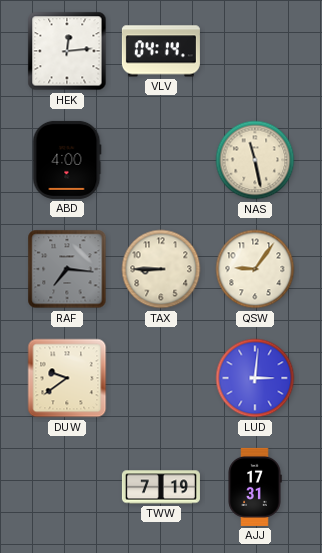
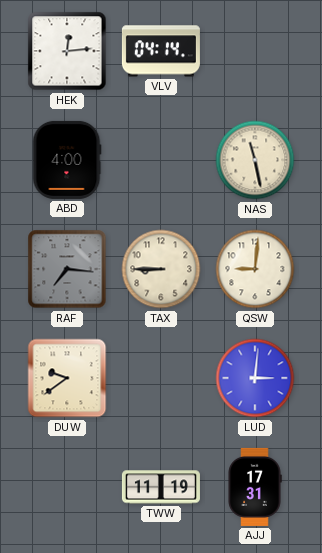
QSW: 9:06 -> 9:01 (255, 269)
TWW: 7:19 -> 11:19 (161, 487)
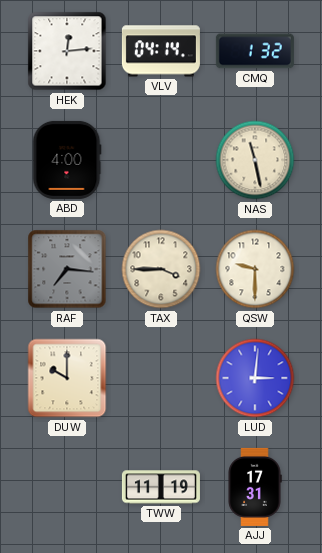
CMQ: none -> 1:32 (255, 51)
TAX: 8:45 -> 3:45 (161, 269)
QSW: 9:01 -> 9:30 (255, 269)
DUW: 9:39 -> 10:00 (67, 378)
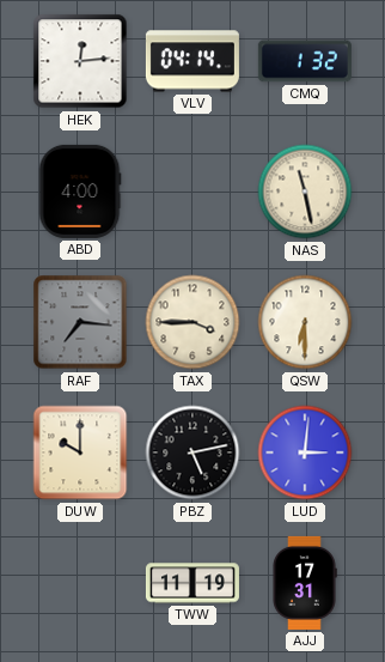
QSW: 9:30 -> 6:30 (305, 322)
PBZ: none -> 5:13 (192, 453)
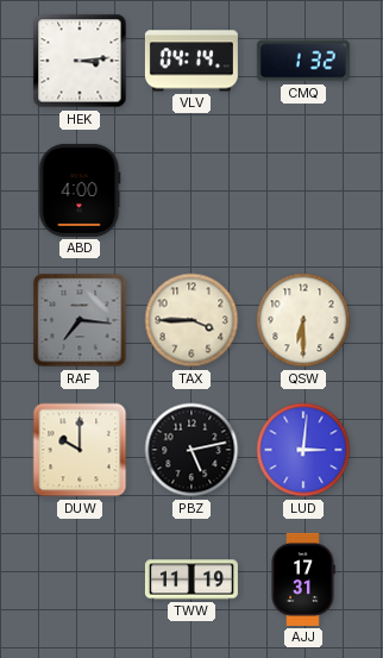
HEK: 12:14 -> 3:14 (80, 61)
NAS: 11:28 -> none (305, 192)
